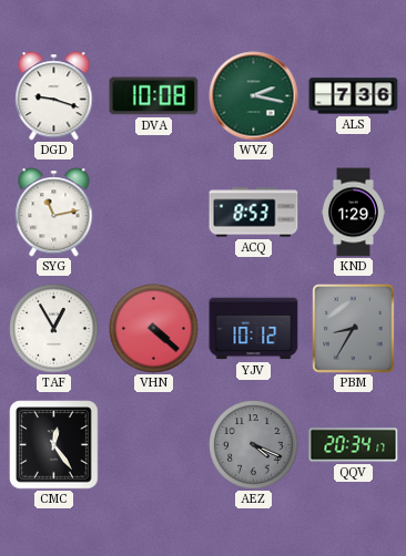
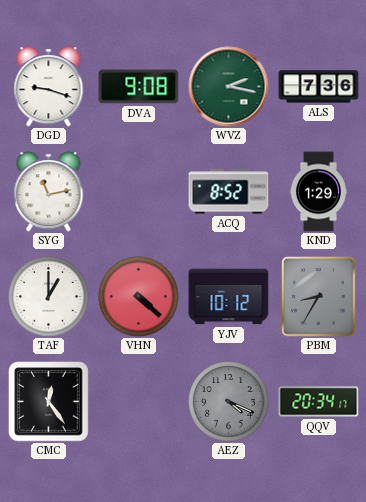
DVA: 10:08 -> 9:08 (139, 87)
ACQ: 8:53 -> 8:52 (229, 192)
TAF: 12:55 -> 1:00 (49, 297)
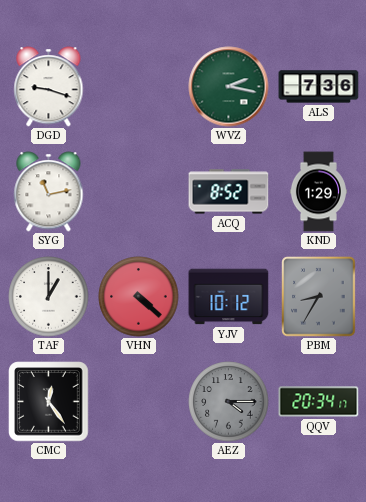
DVA: 9:08 -> none (139, 87)
AEZ: 4:19 -> 4:15 (229, 402)
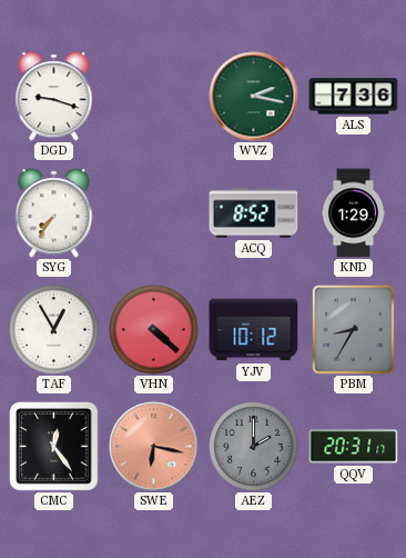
SYG: 11:13 -> 7:36 (54, 213)
TAF: 1:00 -> 12:55 (54, 330)
SWE: none -> 6:17 (154, 447)
AEZ: 4:15 -> 2:00 (254, 447)
QQV: 20:34 -> 20:31 (354, 447)
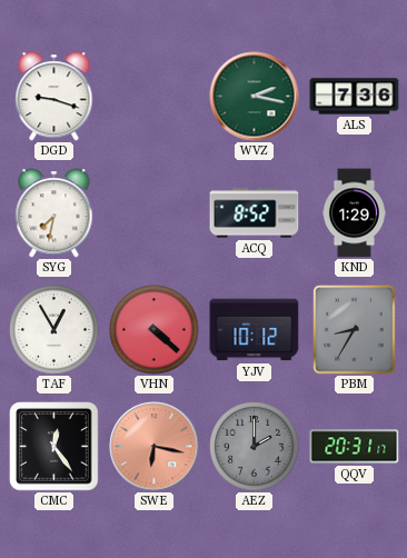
SYG: 7:36 -> 7:32 (54, 213)
